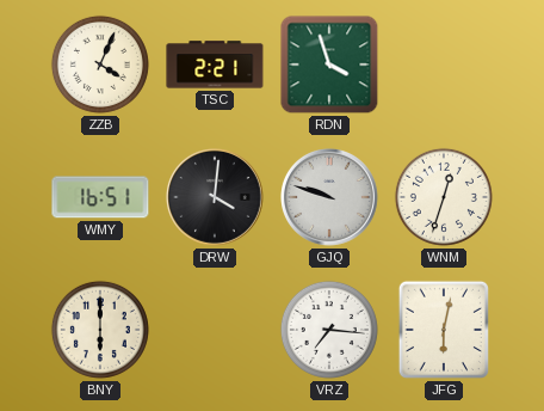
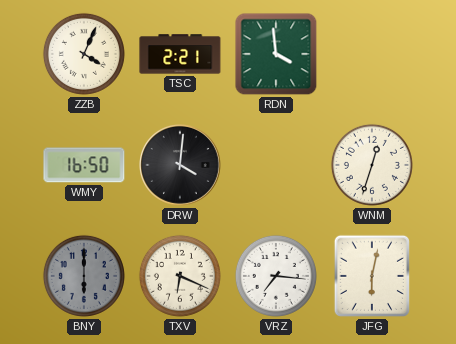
RDN: 3:57 -> 3:59 (276, 54)
WMY: 16:51 -> 16:50 (84, 165)
GJQ: 9:48 -> none (330, 198)
BNY dial: cream -> grey (84, 276)
TXV: none -> 6:19 (180, 276)
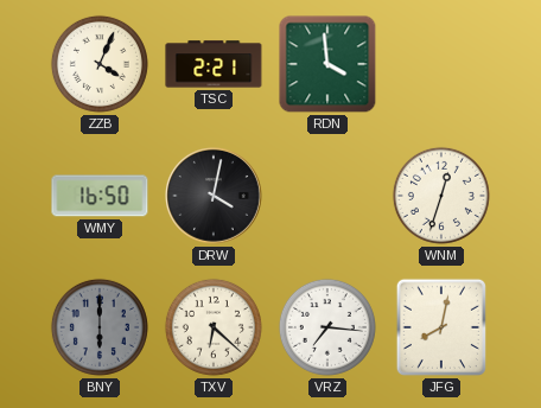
DRW: 4:01 -> 4:02 (215, 197)
TXV: 6:19 -> 6:22 (214, 327)
JFG: 6:02 -> 8:02 (441, 327)
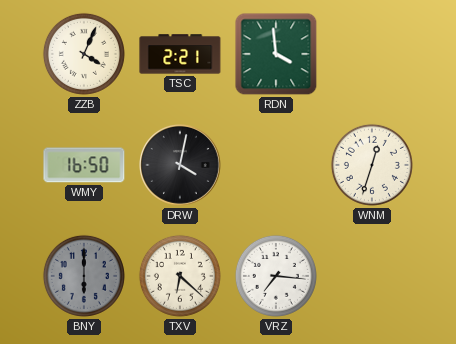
JFG: 8:02 -> none (441, 327)
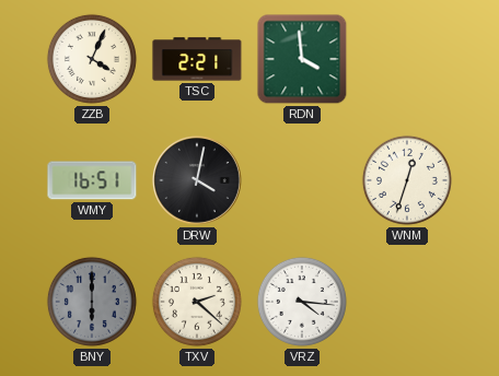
WMY: 16:50 -> 16:51 (92, 180)
TXV: 6:22 -> 2:22 (197, 302)
VRZ: 7:16 -> 4:16 (302, 302)
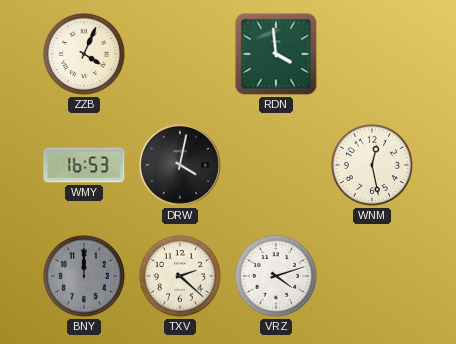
TSC: 2:21 -> none (197, 59)
WMY: 16:51 -> 16:53 (84, 165)
WNM: 12:33 -> 12:28 (372, 165)
BNY: 6:00 -> 12:00 (84, 276)
VRZ: 4:16 -> 4:12 (276, 276)
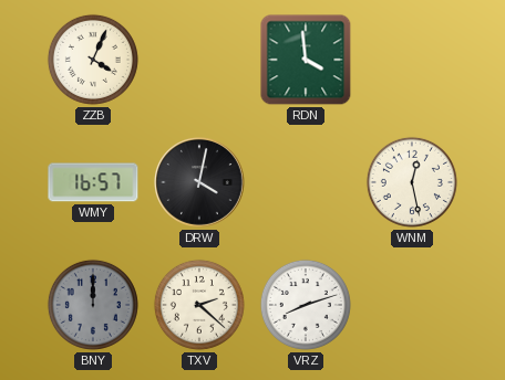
WMY: 16:53 -> 16:57 (93, 182)
VRZ: 4:12 -> 8:12 (306, 305)
